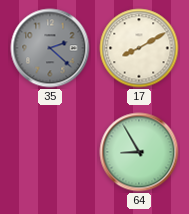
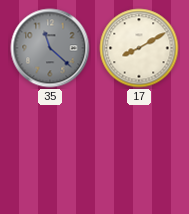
35: 2:22 -> 11:22 (50, 48)
64: 8:55 -> none (139, 152)
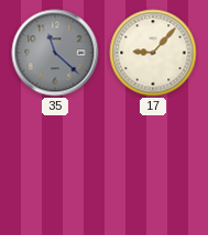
17: 8:10 -> 9:07 (153, 53)
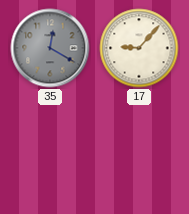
35: 11:22 -> 12:20 (50, 48)
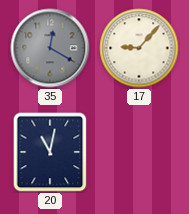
20: none -> 11:02 (50, 152)
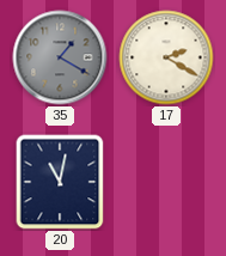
35: 12:20 -> 1:20 (60, 57)
17: 9:07 -> 2:20 (166, 57)
